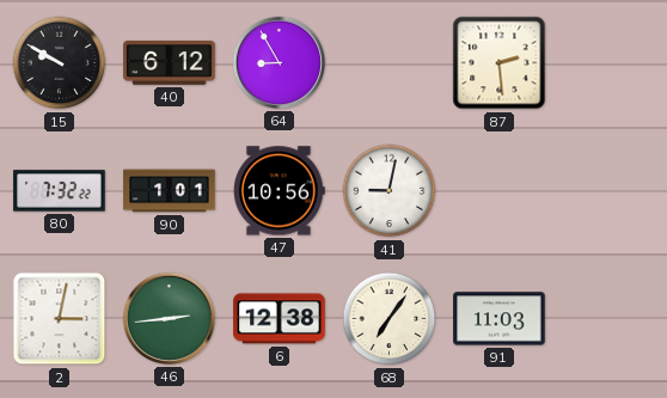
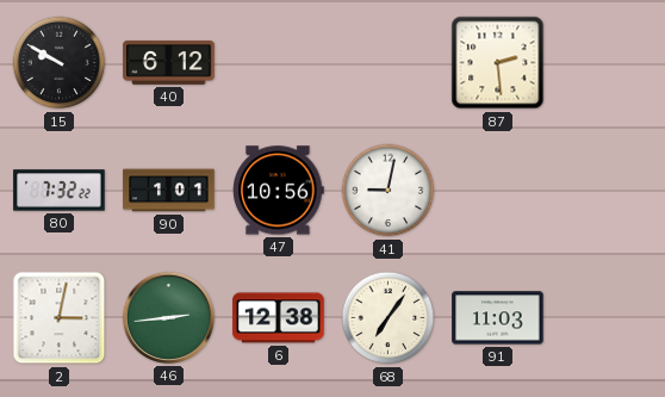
64: 8:55 -> none (279, 62)
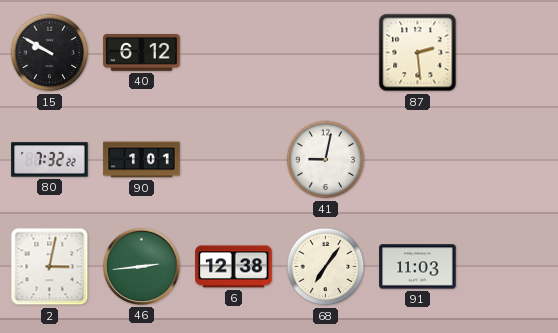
47: 10:56 -> none (279, 191)
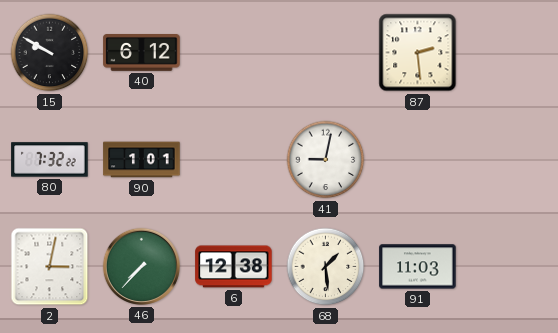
46: 2:44 -> 7:37 (141, 266)
68: 7:06 -> 1:29 (326, 267)
